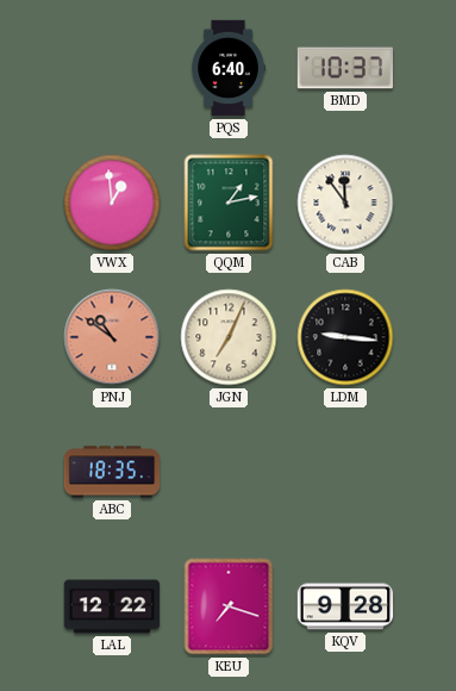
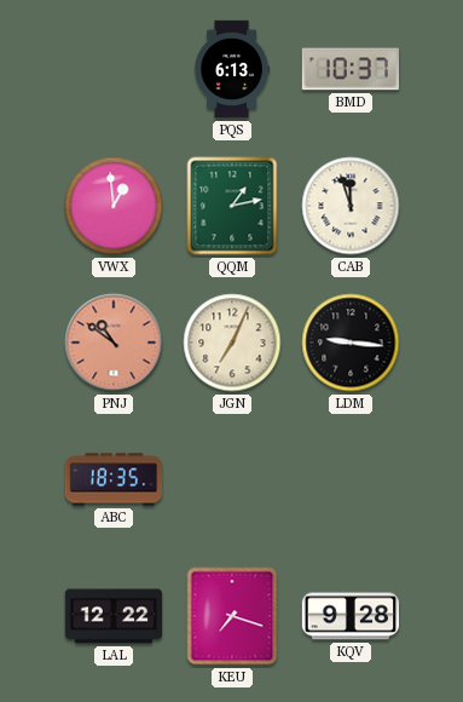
PQS: 6:40 -> 6:13 (232, 69)
CAB: 11:54 -> 11:57 (351, 206)
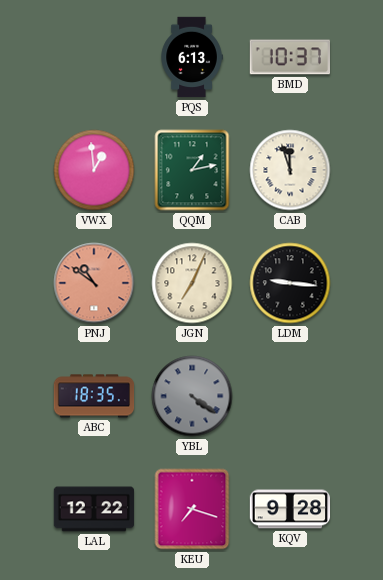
YBL: none -> 4:21 (192, 396)
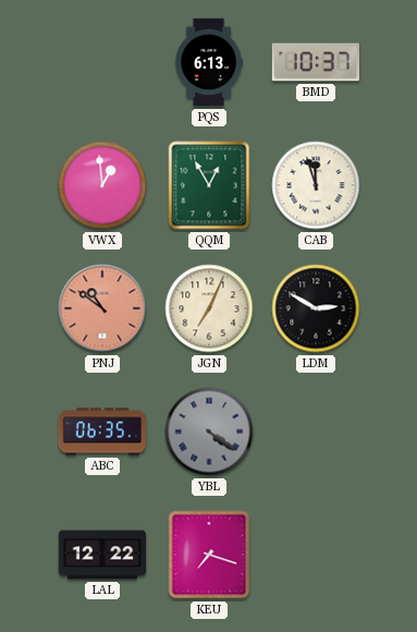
QQM: 1:13 -> 12:55 (209, 185)
LDM: 9:16 -> 2:50 (316, 308)
ABC: 18:35 -> 06:35 (102, 432)
KQV: 9:28 -> none (290, 509)
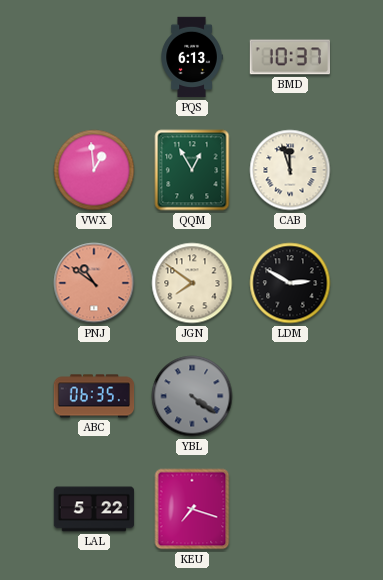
JGN: 7:04 -> 7:51 (192, 283)
LAL: 12:22 -> 5:22 (94, 509)
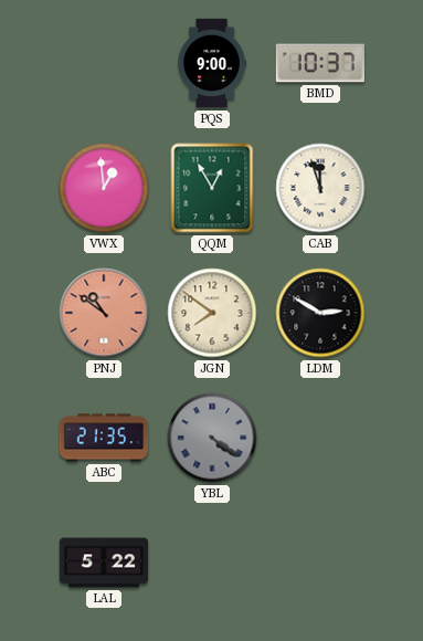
PQS: 6:13 -> 9:00 (212, 63)
ABC: 06:35 -> 21:35 (104, 438)
KEU: 7:18 -> none (192, 509)
